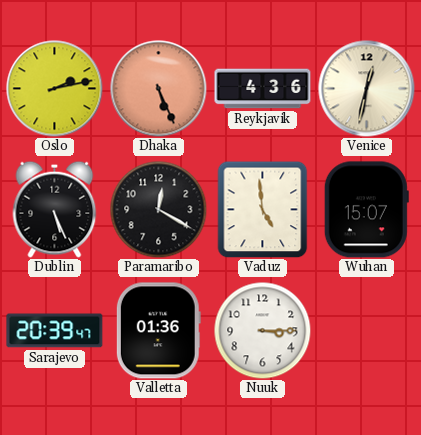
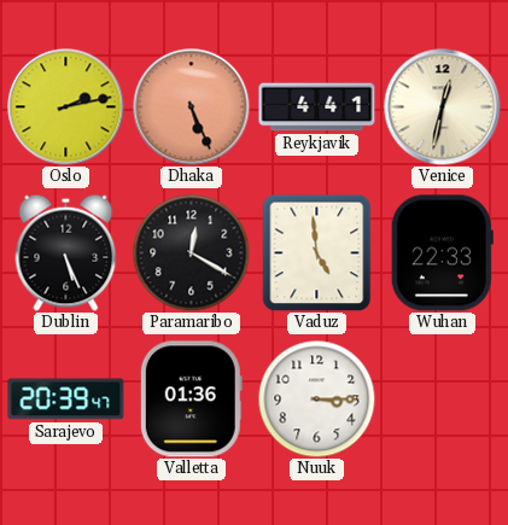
Reykjavik: 4:36 -> 4:41 (317, 107)
Wuhan: 15:07 -> 22:33 (442, 253)
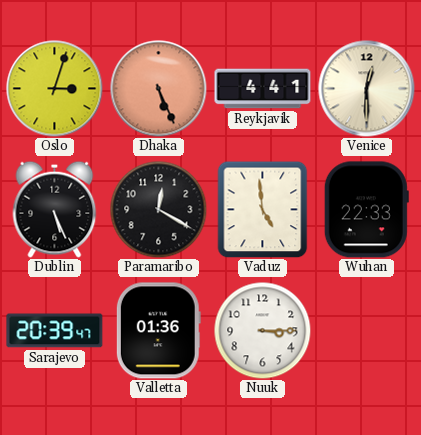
Oslo: 2:13 -> 3:03 (55, 89)
Venice: 12:32 -> 12:30 (367, 89)
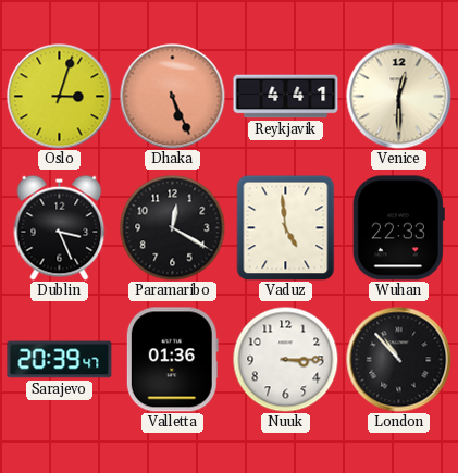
Dublin: 5:26 -> 3:26 (60, 227)
London: none -> 10:53 (399, 360)
